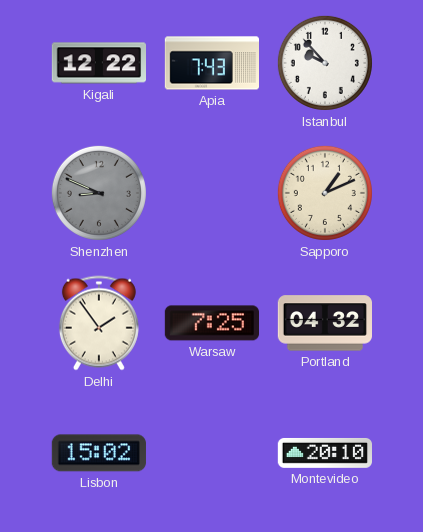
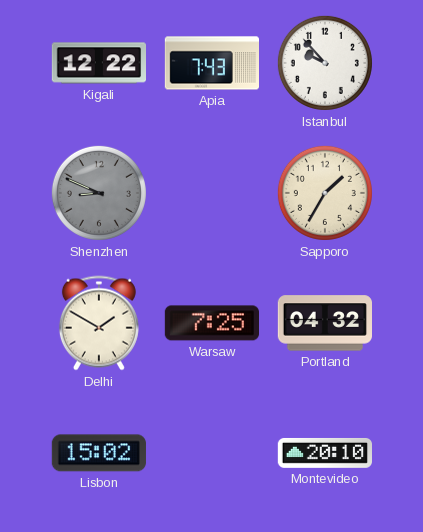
Sapporo: 1:11 -> 1:35 (325, 193)
Delhi: 1:54 -> 1:50 (99, 323)
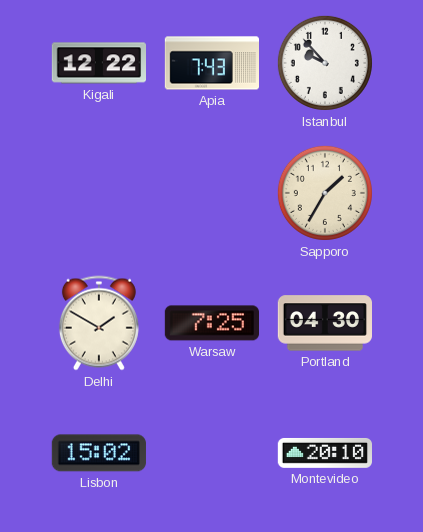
Shenzhen: 8:49 -> none (99, 193)
Portland: 04:32 -> 04:30 (324, 323)
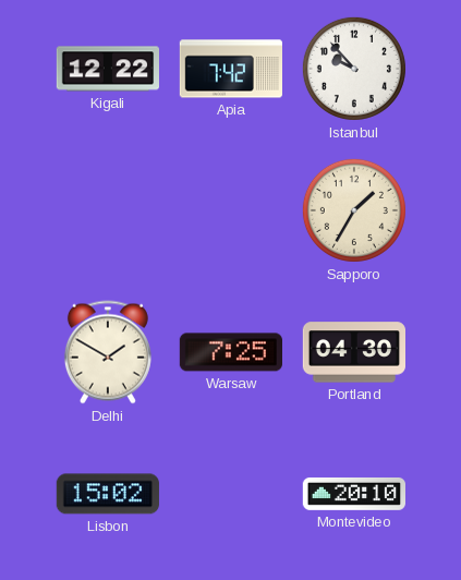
Apia: 7:43 -> 7:42 (230, 69)
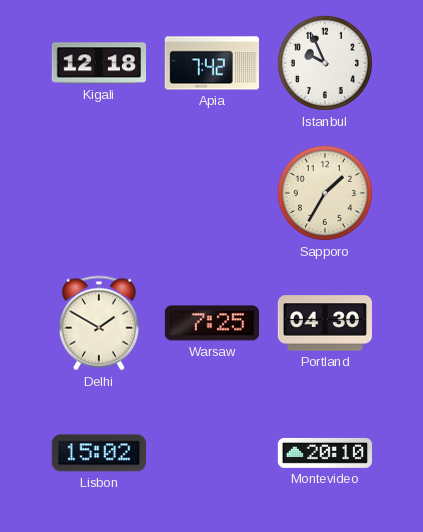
Kigali: 12:22 -> 12:18 (98, 63)
Istanbul: 9:53 -> 9:56 (325, 63)
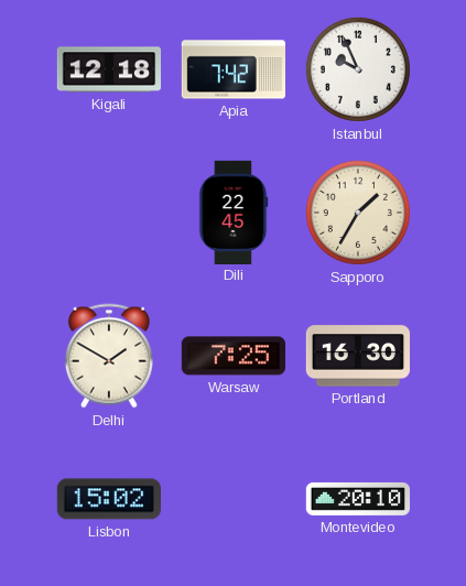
Dili: none -> 22:45 (234, 211)
Portland: 04:30 -> 16:30 (357, 356)
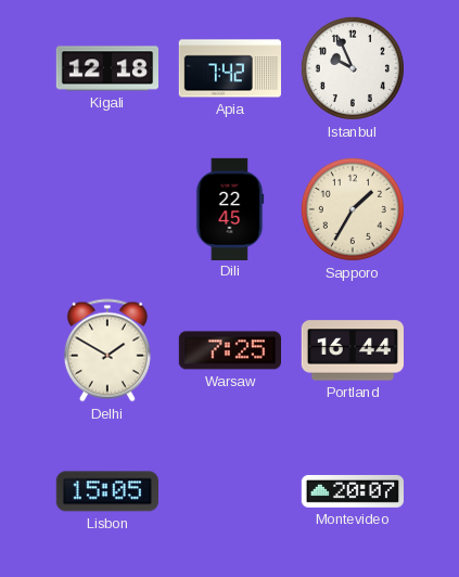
Portland: 16:30 -> 16:44 (352, 350)
Lisbon: 15:02 -> 15:05 (107, 491)
Montevideo: 20:10 -> 20:07 (352, 491)
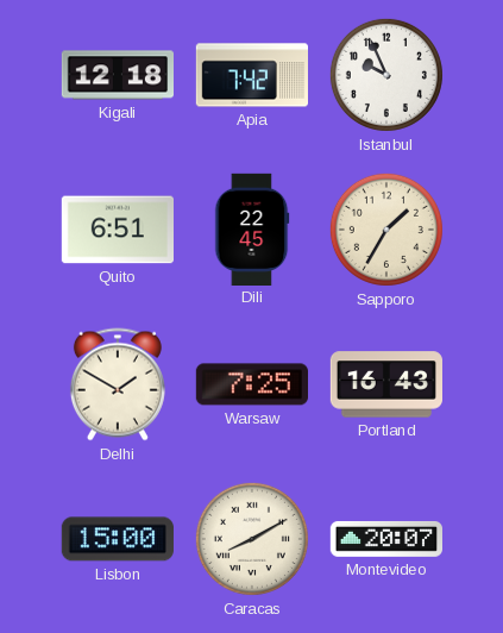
Quito: none -> 6:51 (117, 230)
Portland: 16:44 -> 16:43 (385, 384)
Lisbon: 15:05 -> 15:00 (118, 539)
Caracas: none -> 8:10 (252, 539)
